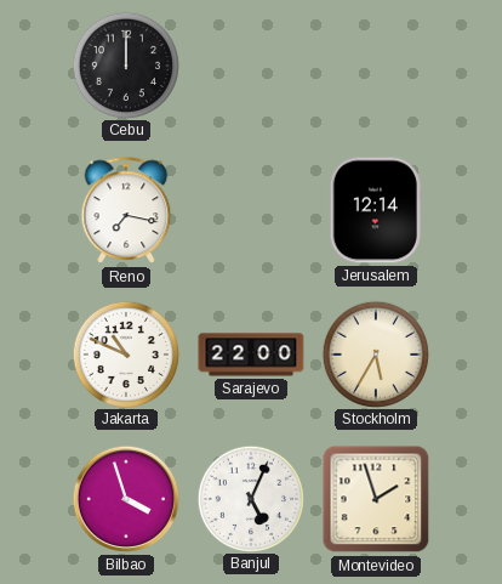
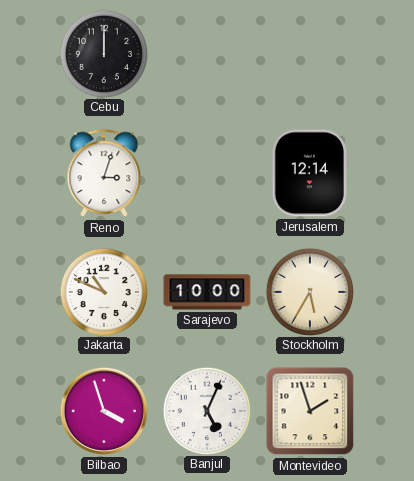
Reno: 7:17 -> 3:03 (104, 174)
Sarajevo: 22:00 -> 10:00 (207, 292)
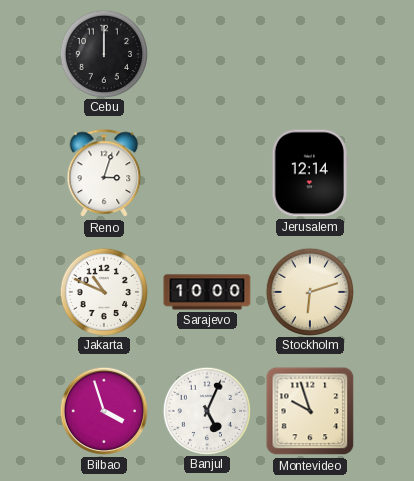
Stockholm: 5:35 -> 6:12 (309, 291)
Montevideo: 1:57 -> 9:57 (310, 411)
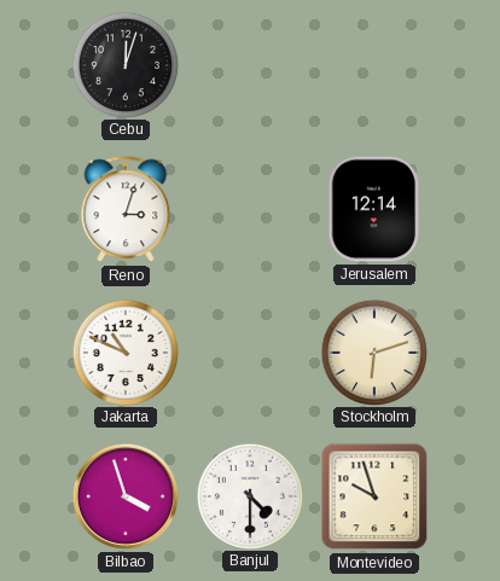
Cebu: 12:00 -> 12:03 (124, 64)
Sarajevo: 10:00 -> none (207, 292)
Banjul: 5:04 -> 4:30 (249, 495)
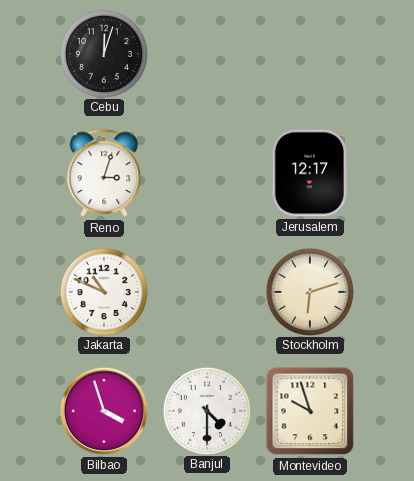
Jerusalem: 12:14 -> 12:17 (310, 173)
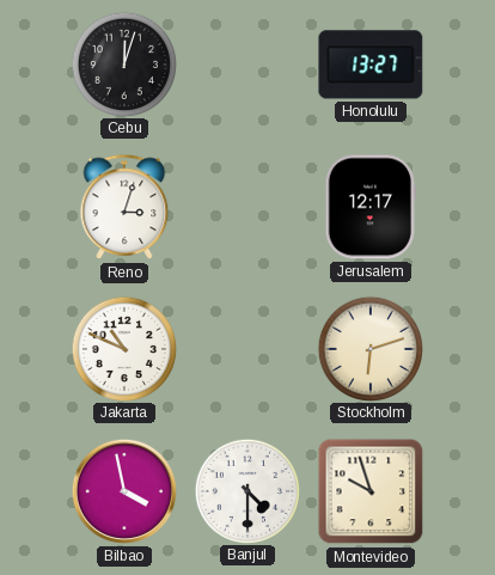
Honolulu: none -> 13:27 (371, 65)
Bilbao: 3:57 -> 3:58 (124, 491)
